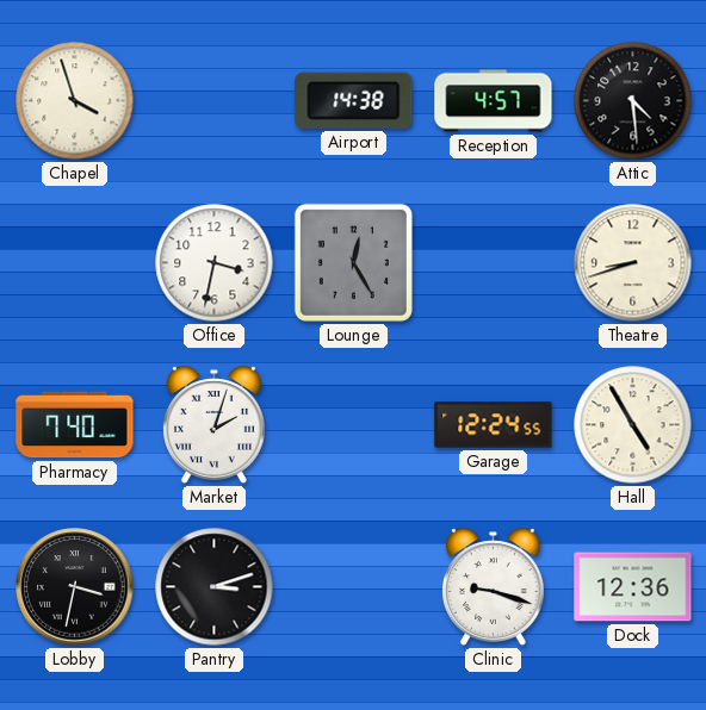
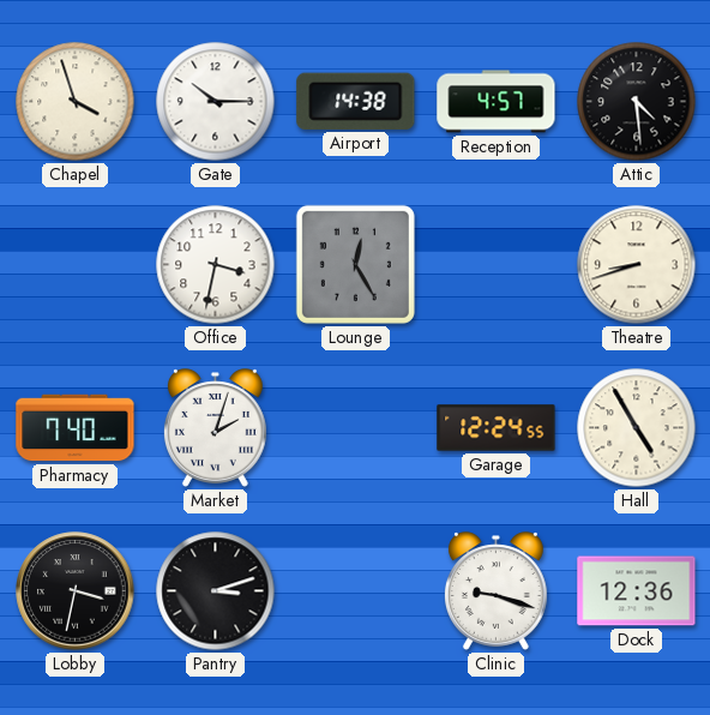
Gate: none -> 10:15 (216, 102)
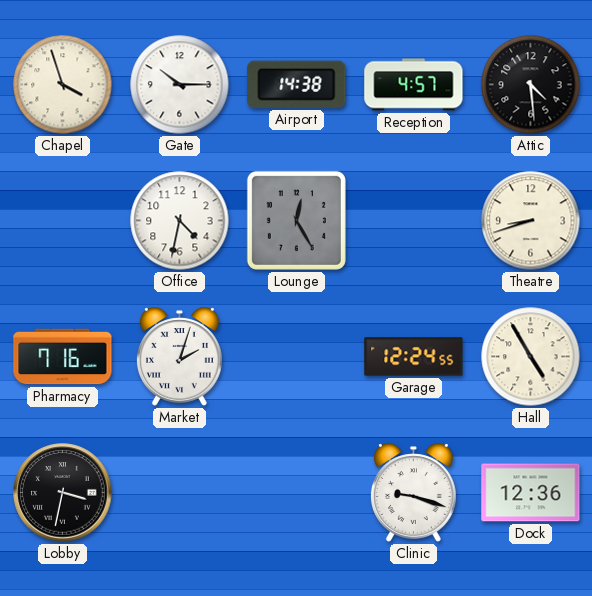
Office: 3:32 -> 4:32 (180, 221)
Pharmacy: 7:40 -> 7:16 (63, 357)
Pantry: 3:12 -> none (216, 591)
